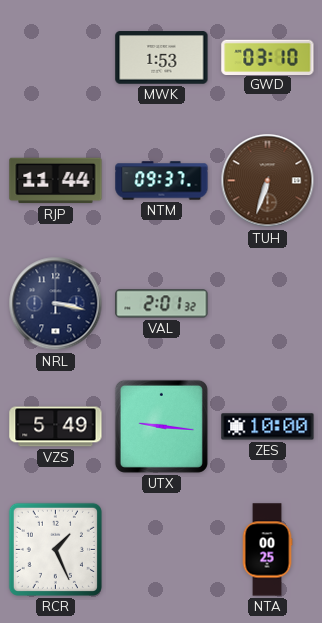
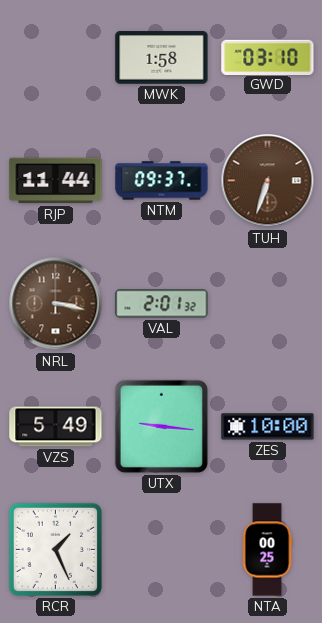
MWK: 1:53 -> 1:58 (162, 58)
NRL dial: navy -> brown (56, 304)
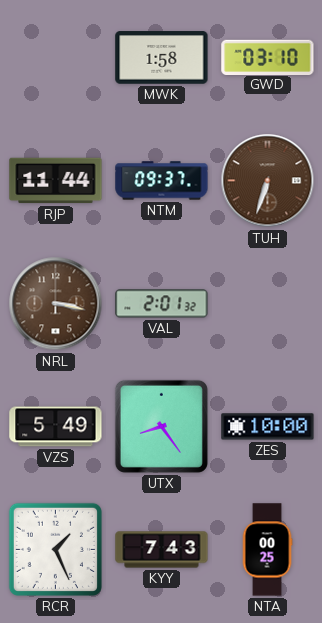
UTX: 9:16 -> 8:24 (161, 426)
KYY: none -> 7:43 (162, 550)
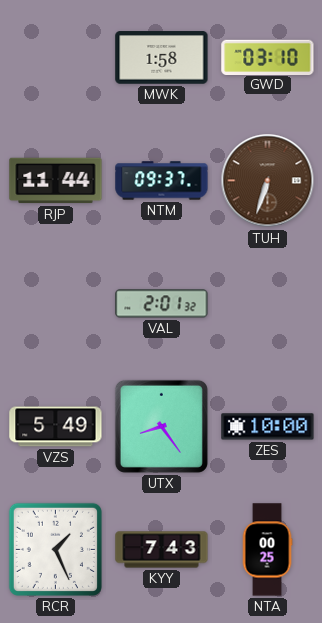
NRL: 3:17 -> none (56, 304)
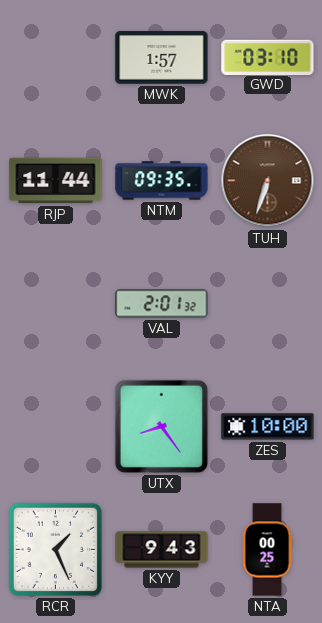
MWK: 1:58 -> 1:57 (162, 58)
NTM: 09:37 -> 09:35 (162, 181)
VZS: 5:49 -> none (56, 427)
KYY: 7:43 -> 9:43 (162, 550)
